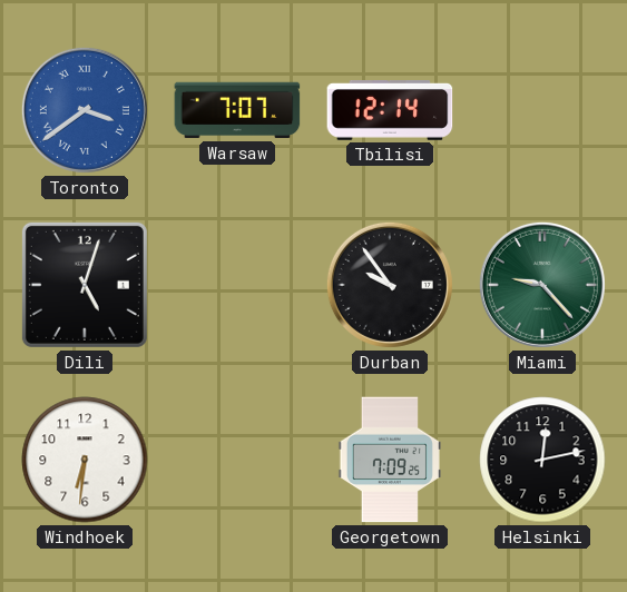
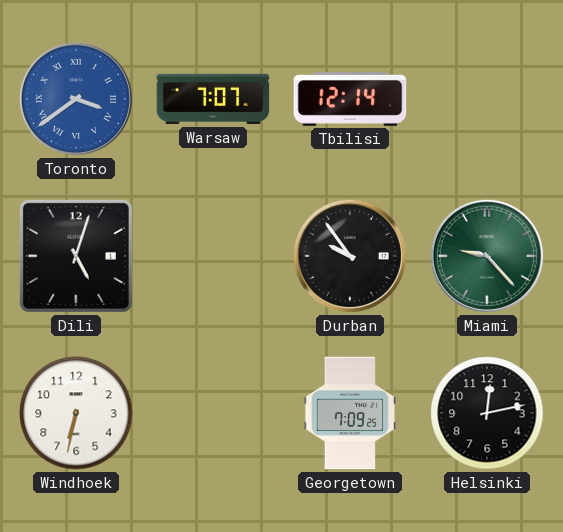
Windhoek: 6:31 -> 6:32 (76, 413)
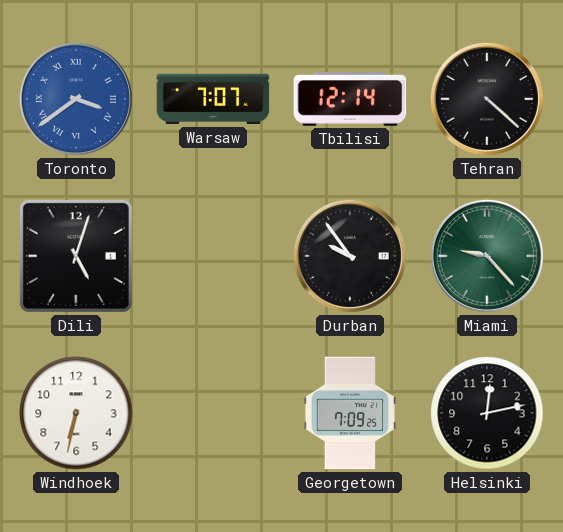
Tehran: none -> 4:22 (487, 99)
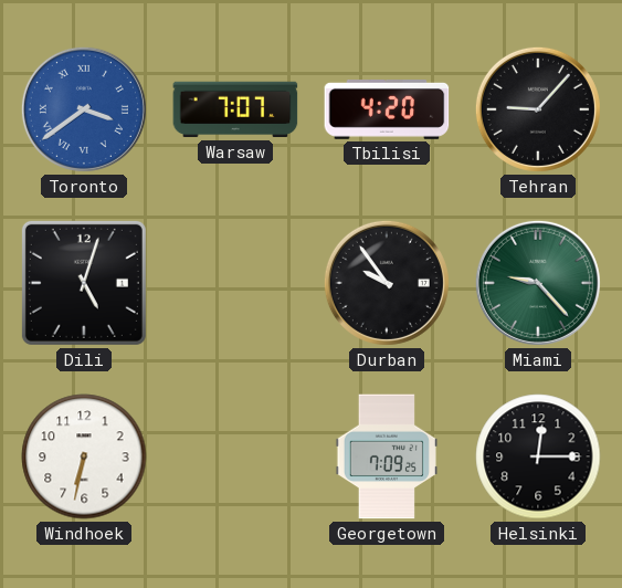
Tbilisi: 12:14 -> 4:20 (387, 111)
Tehran: 4:22 -> 9:07 (538, 109)
Helsinki: 12:13 -> 12:15 (538, 456)
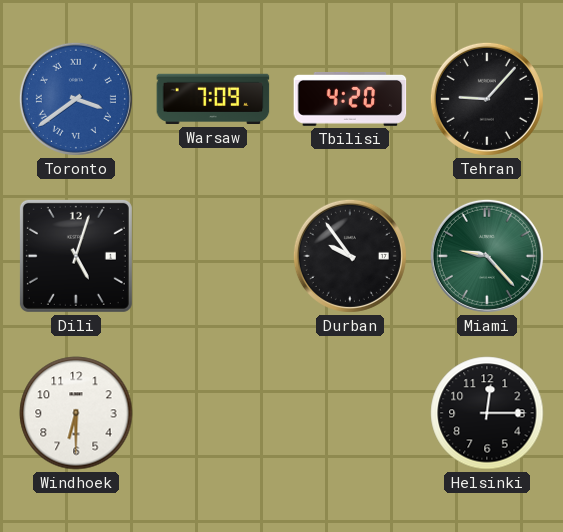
Warsaw: 7:07 -> 7:09 (213, 99)
Windhoek: 6:32 -> 6:30 (76, 413)
Georgetown: 7:09 -> none (387, 456)
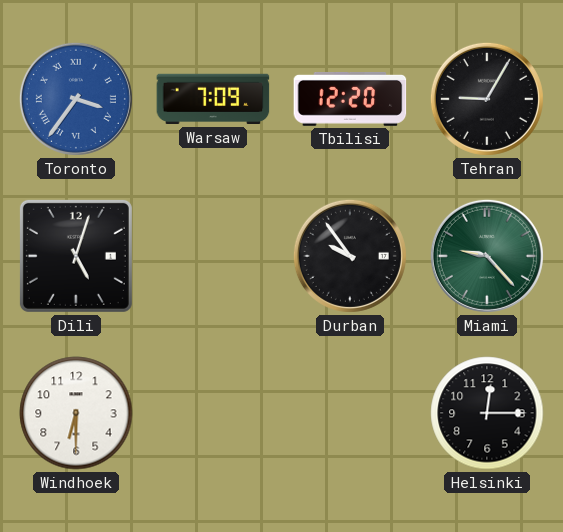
Toronto: 3:39 -> 3:36 (76, 99)
Tbilisi: 4:20 -> 12:20 (350, 100)
Tehran: 9:07 -> 9:05 (487, 99)
